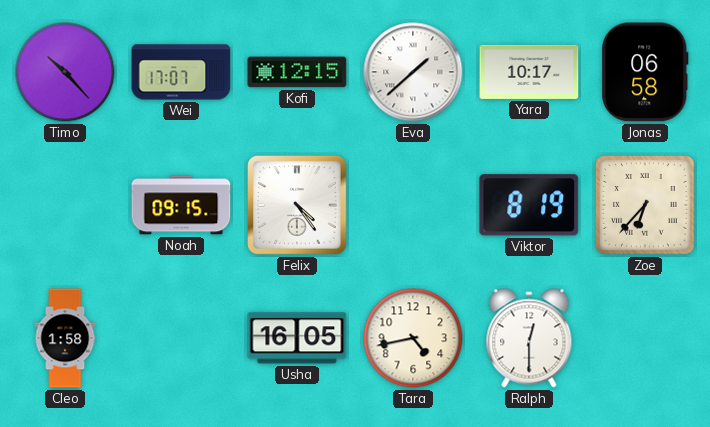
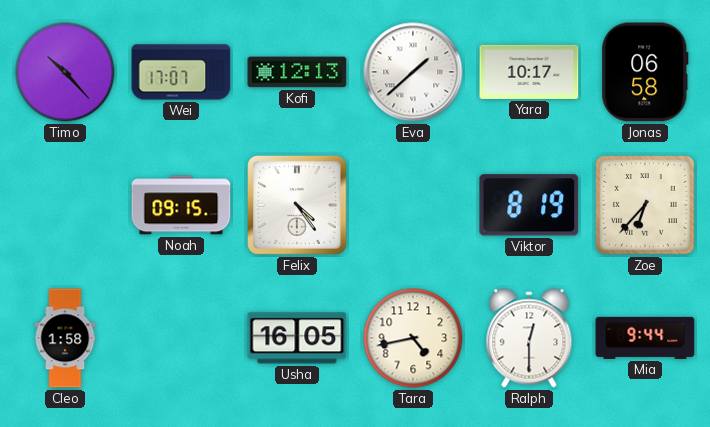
Kofi: 12:15 -> 12:13 (297, 72)
Mia: none -> 9:44 (645, 338)
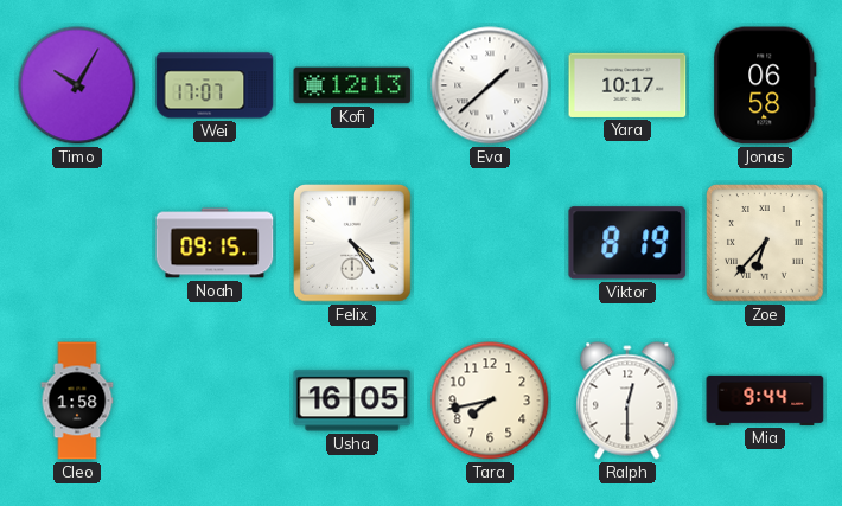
Timo: 10:23 -> 10:05 (77, 85)
Tara: 4:43 -> 7:43 (490, 401)
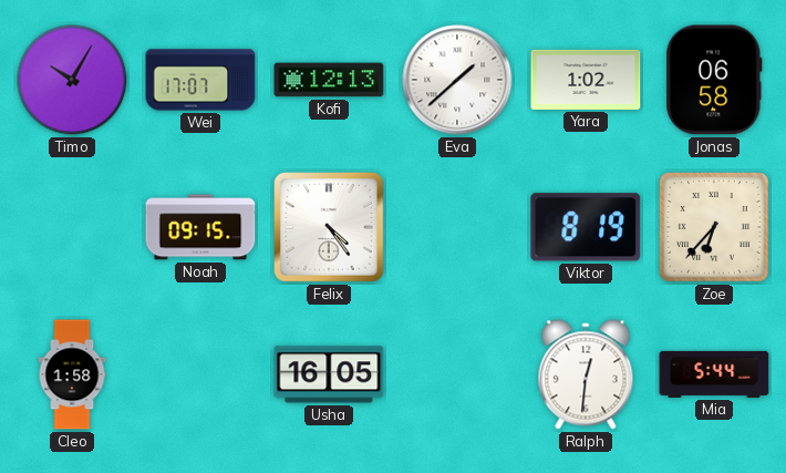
Yara: 10:17 -> 1:02 (586, 80)
Tara: 7:43 -> none (490, 401)
Ralph: 12:30 -> 12:31 (586, 374)
Mia: 9:44 -> 5:44 (714, 374)
